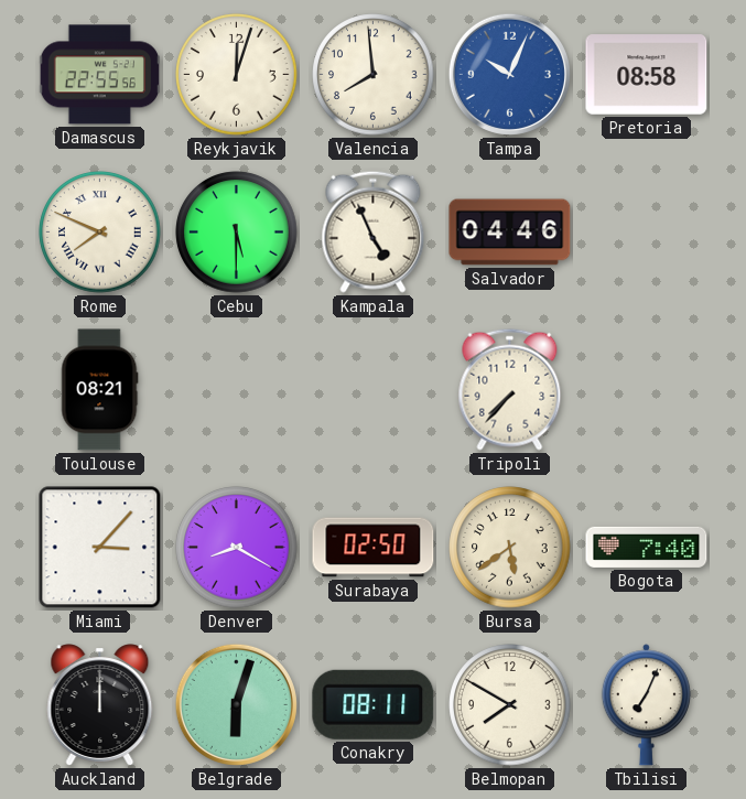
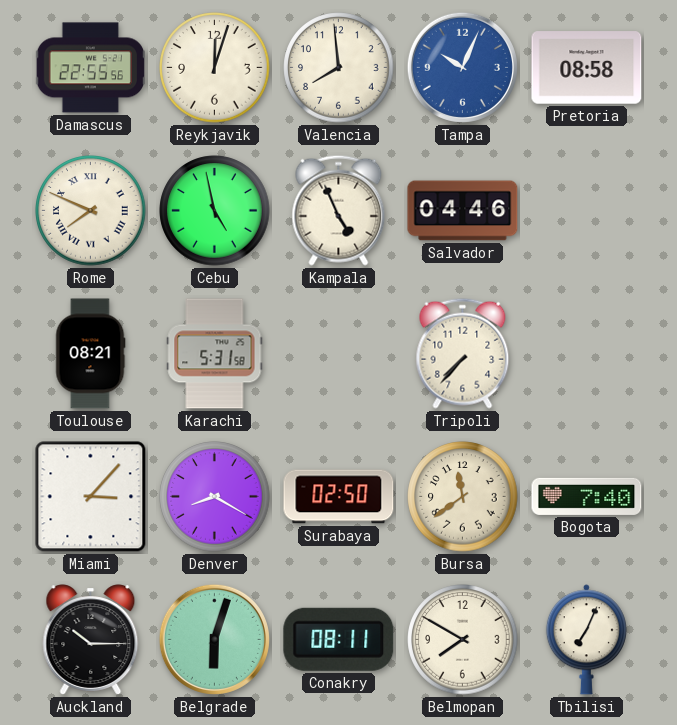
Cebu: 5:30 -> 4:58 (215, 211)
Karachi: none -> 5:31 (215, 354)
Bursa: 5:39 -> 11:39 (463, 497)
Auckland: 12:00 -> 10:15 (91, 640)
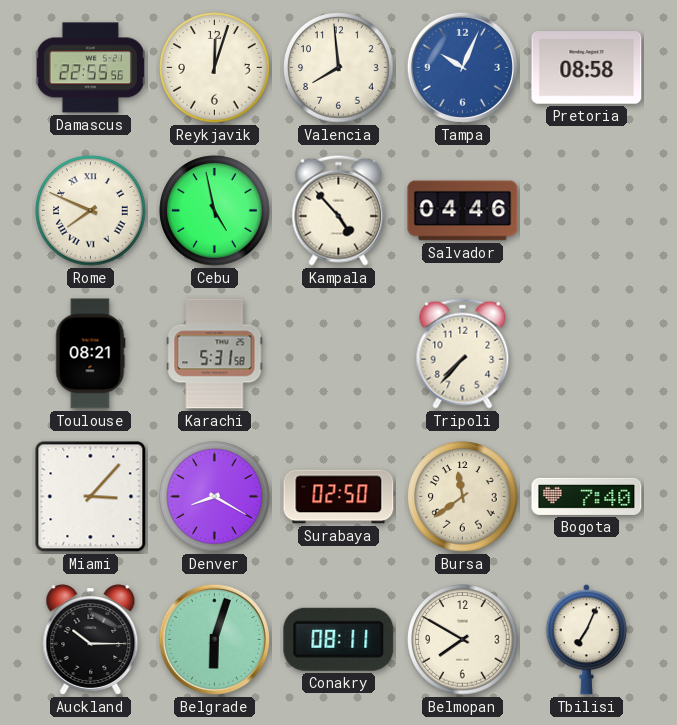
Kampala: 4:56 -> 4:53 (339, 210)
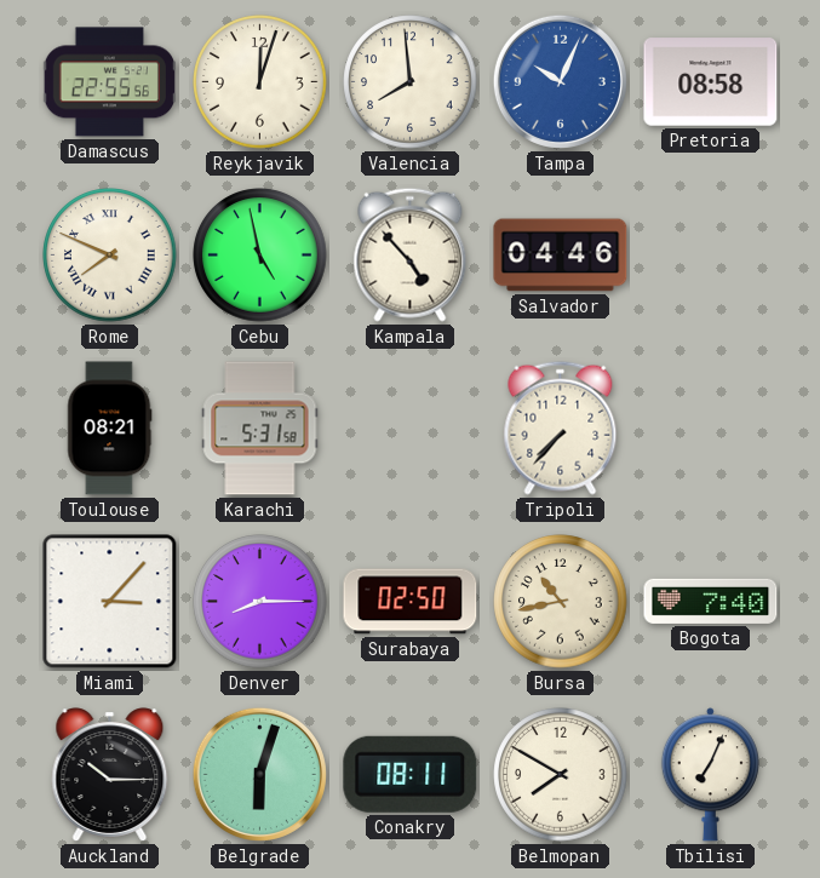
Denver: 8:20 -> 8:15 (260, 602)
Bursa: 11:39 -> 10:43 (561, 602)
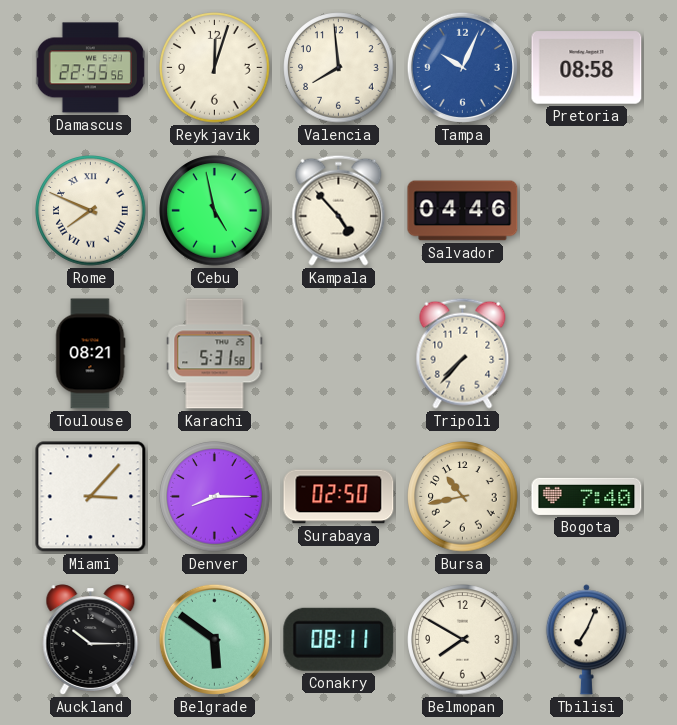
Belgrade: 6:03 -> 5:51 (214, 639)
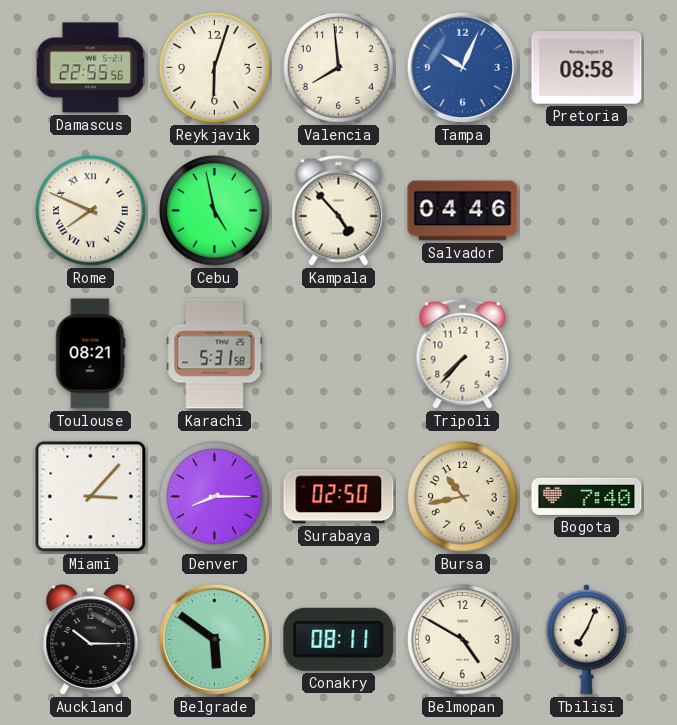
Reykjavik: 12:03 -> 6:03 (215, 68)
Belmopan: 7:50 -> 4:50 (463, 640)
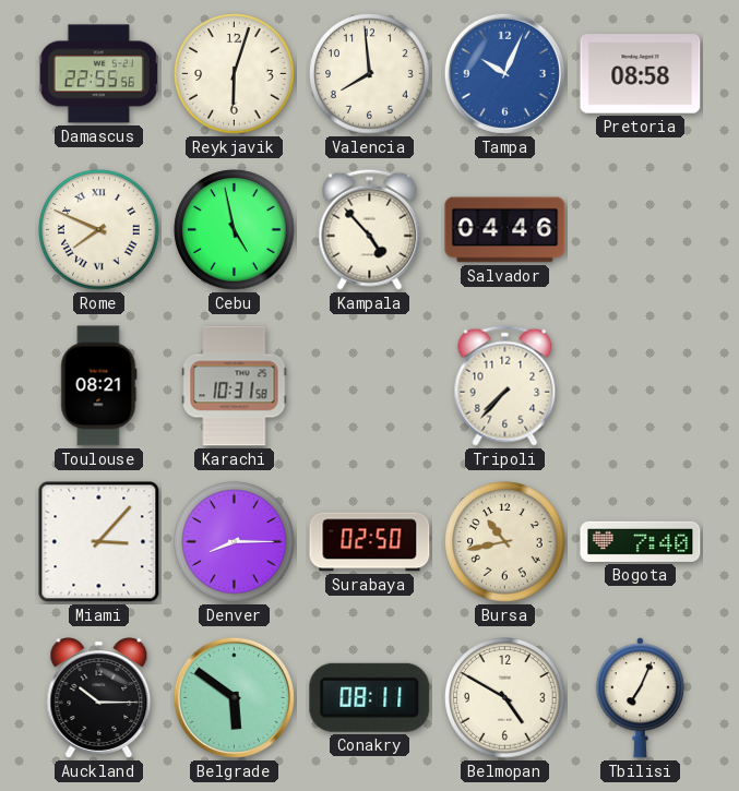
Karachi: 5:31 -> 10:31 (235, 386)
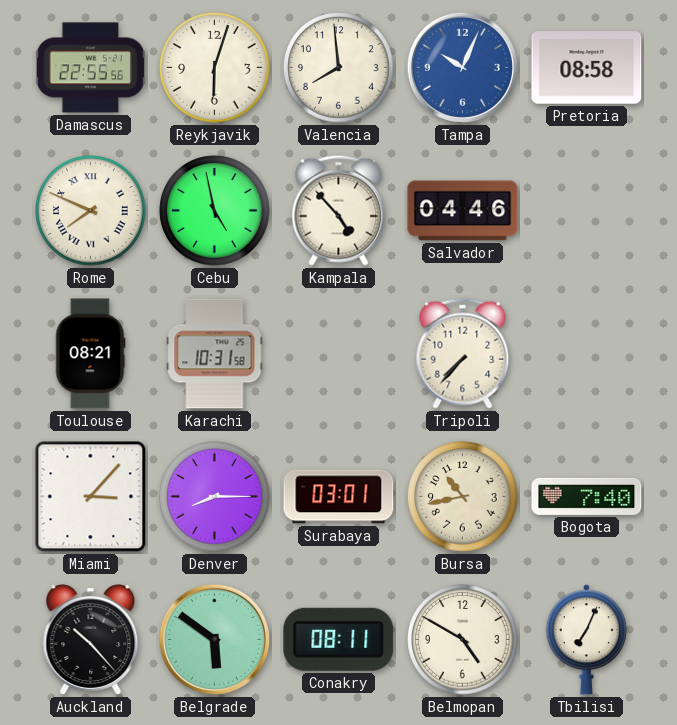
Surabaya: 02:50 -> 03:01 (339, 497)
Auckland: 10:15 -> 10:23 (91, 640)
